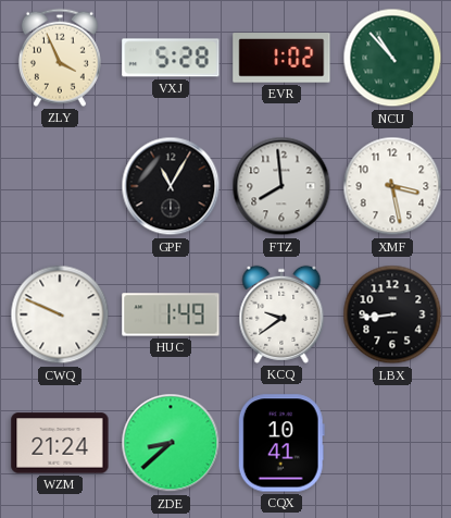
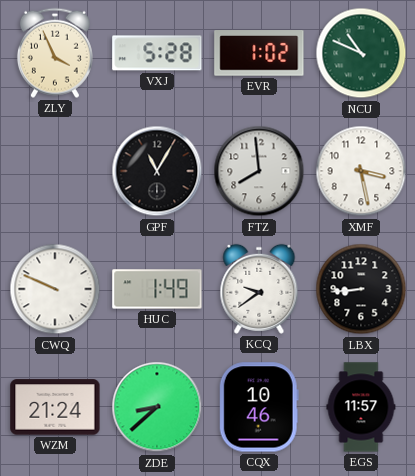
NCU: 10:53 -> 10:49 (361, 53)
CQX: 10:41 -> 10:46 (259, 407)
EGS: none -> 11:57 (361, 407)
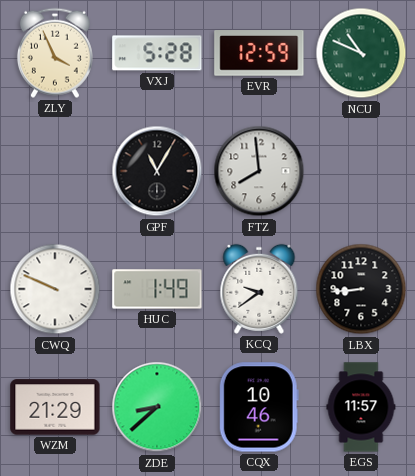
EVR: 1:02 -> 12:59 (259, 53)
XMF: 3:28 -> none (361, 171)
WZM: 21:24 -> 21:29 (55, 407)
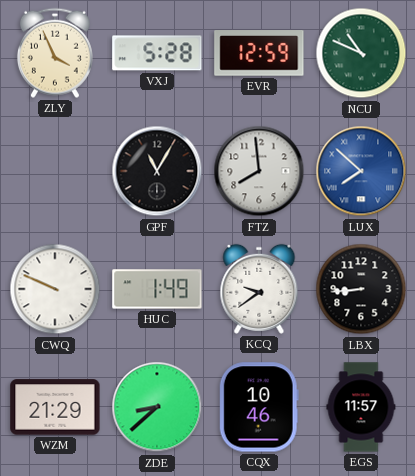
LUX: none -> 7:52 (361, 171)
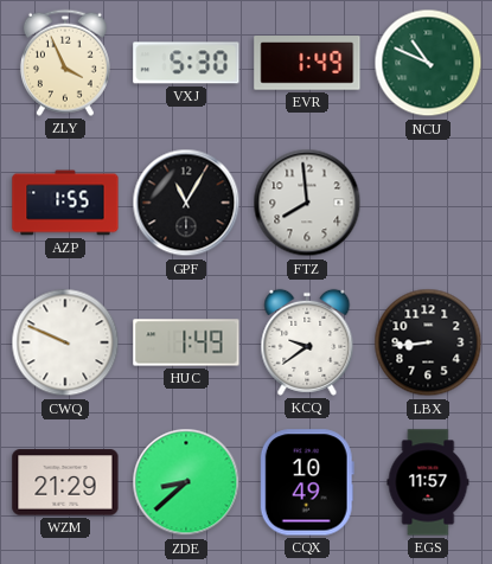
VXJ: 5:28 -> 5:30 (186, 63)
EVR: 12:59 -> 1:49 (307, 63)
AZP: none -> 1:55 (65, 203)
LUX: 7:52 -> none (361, 171)
CQX: 10:46 -> 10:49 (307, 482)
